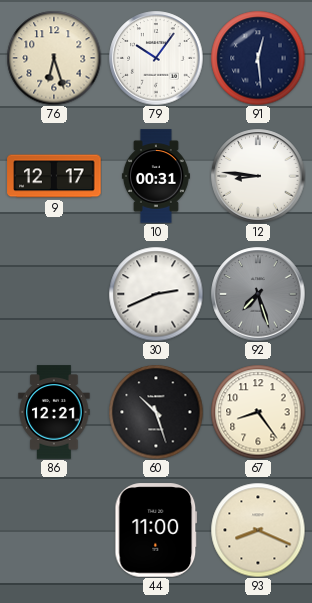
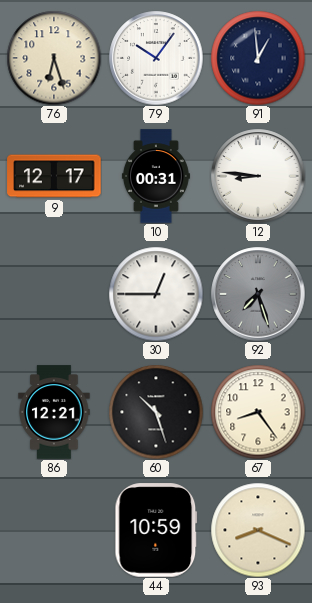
91: 12:29 -> 12:59 (258, 58)
30: 2:41 -> 12:45 (156, 294)
44: 11:00 -> 10:59 (156, 530)
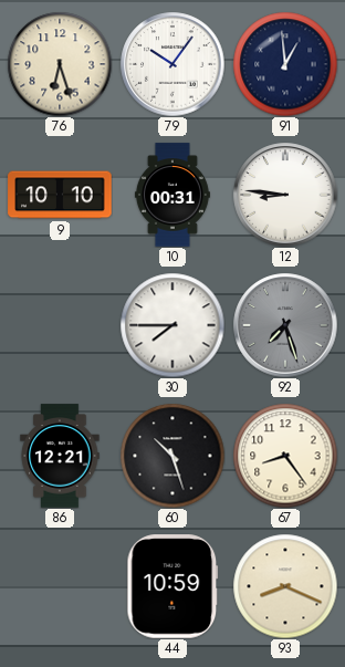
9: 12:17 -> 10:10 (60, 195)
30: 12:45 -> 7:45 (172, 325)
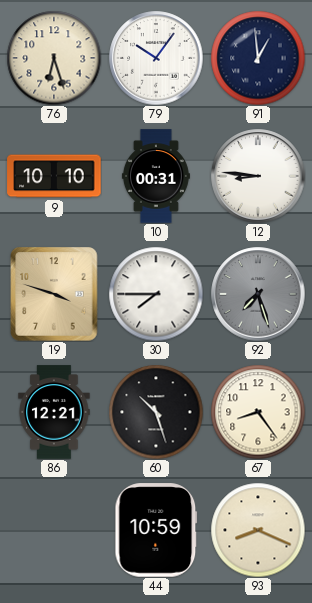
19: none -> 3:48 (54, 294)
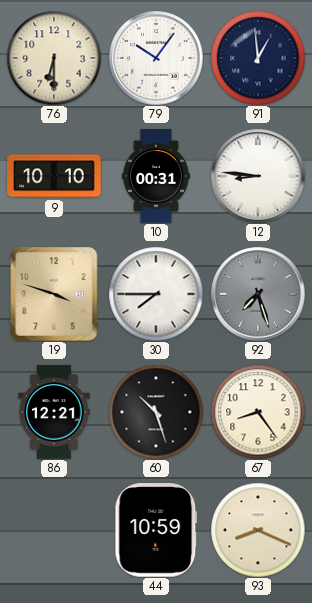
76: 6:27 -> 6:30 (54, 58)
